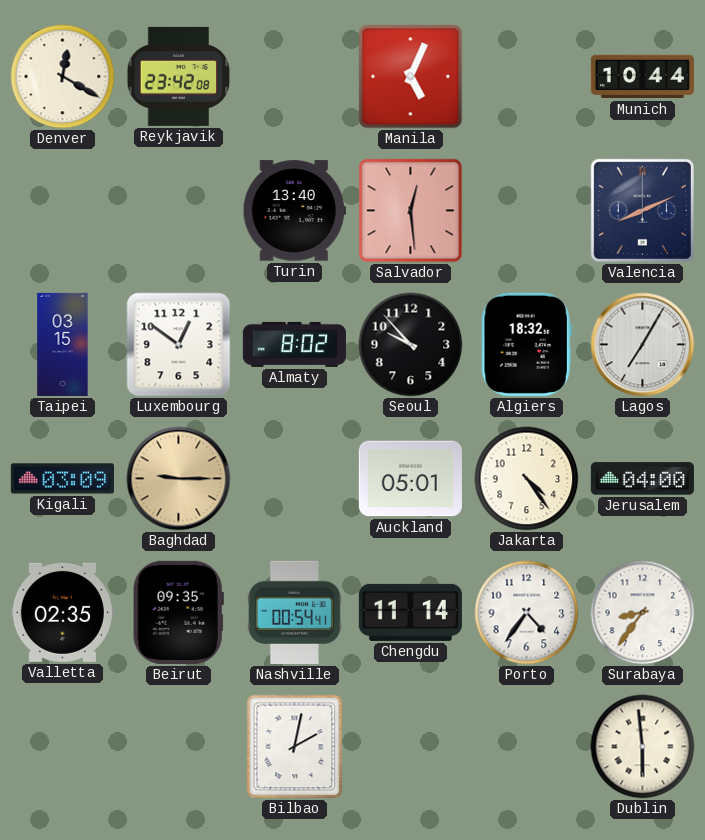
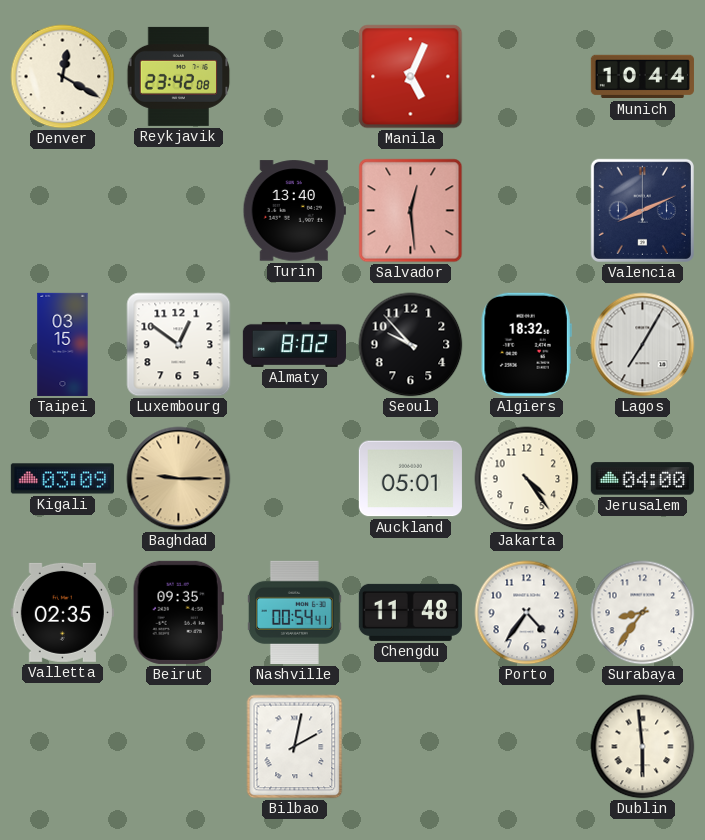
Chengdu: 11:14 -> 11:48 (410, 612)
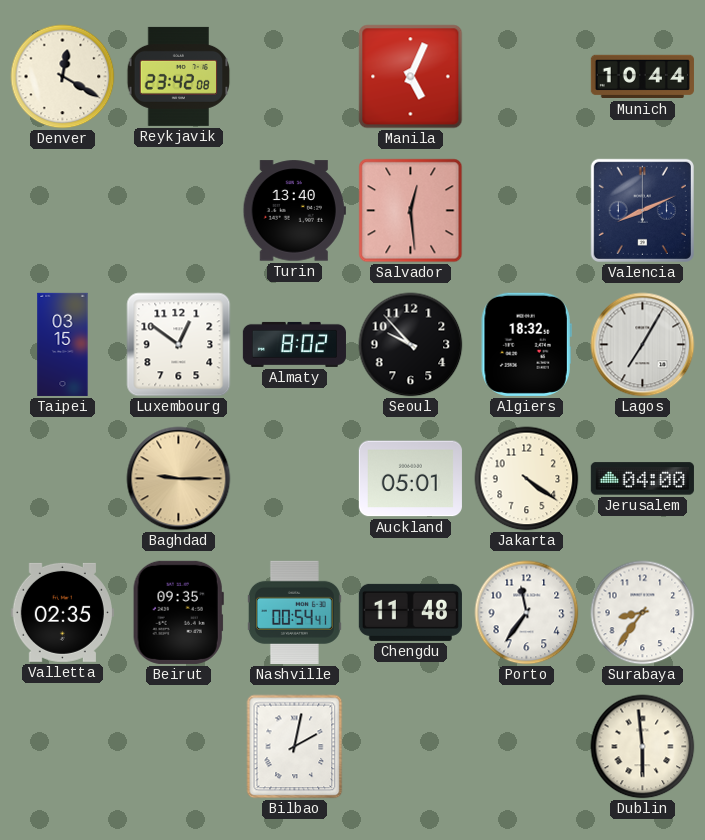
Kigali: 03:09 -> none (62, 479)
Jakarta: 4:24 -> 4:21 (527, 479)
Porto: 4:36 -> 11:36 (527, 613)
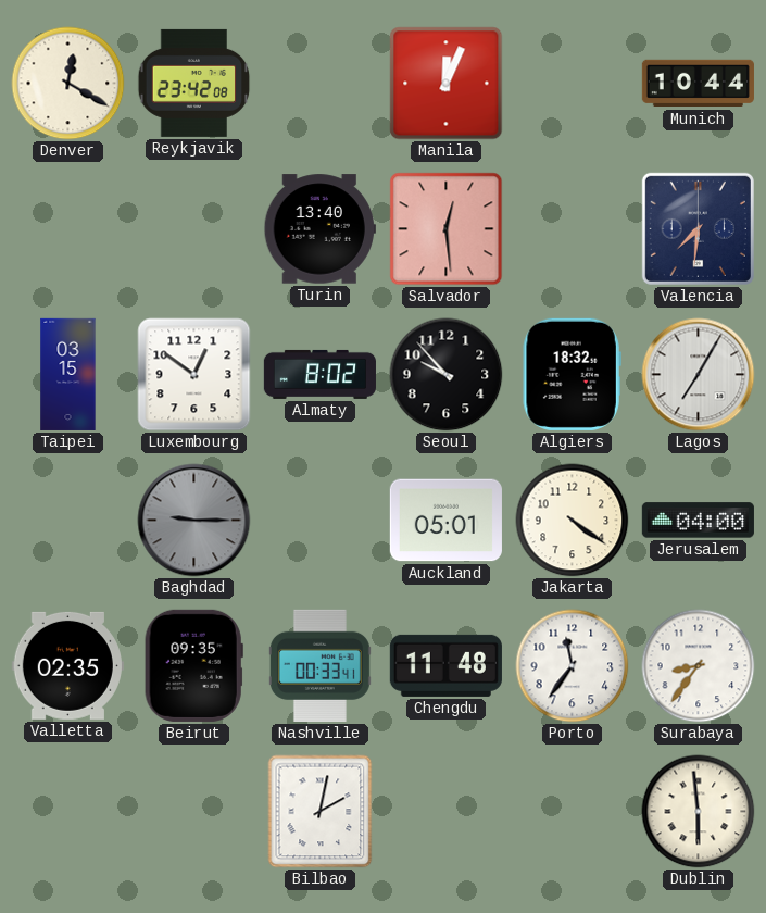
Manila: 5:04 -> 12:04 (447, 84)
Valencia: 8:11 -> 7:31 (698, 228)
Baghdad dial: champagne -> grey (194, 521)
Nashville: 00:54 -> 00:33 (319, 665)
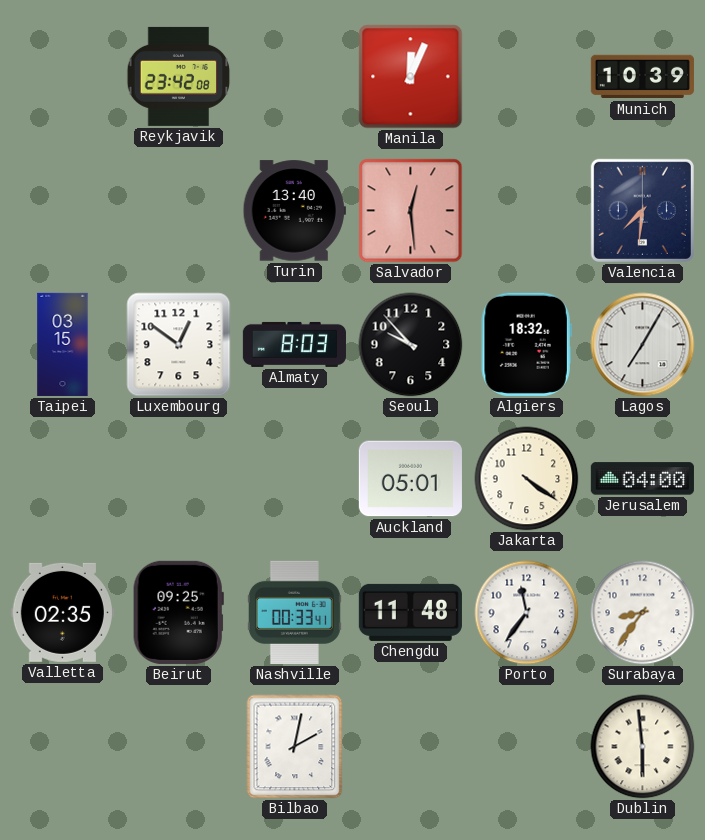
Denver: 12:20 -> none (68, 84)
Munich: 10:44 -> 10:39 (642, 77)
Almaty: 8:02 -> 8:03 (294, 344)
Baghdad: 9:15 -> none (194, 521)
Beirut: 09:35 -> 09:25 (178, 612)
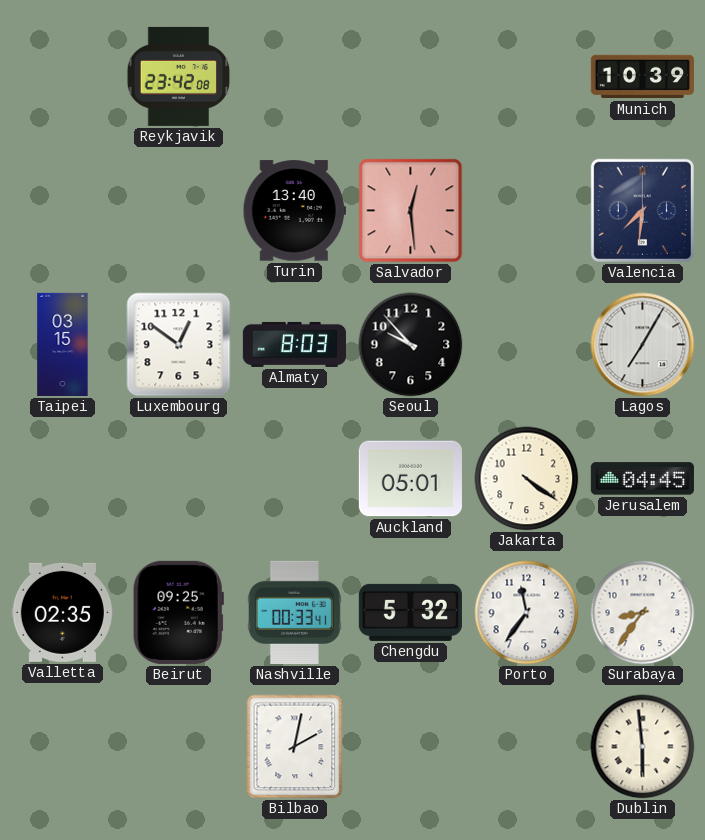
Manila: 12:04 -> none (411, 77)
Algiers: 18:32 -> none (526, 344)
Jerusalem: 04:00 -> 04:45 (642, 479)
Chengdu: 11:48 -> 5:32 (410, 612)
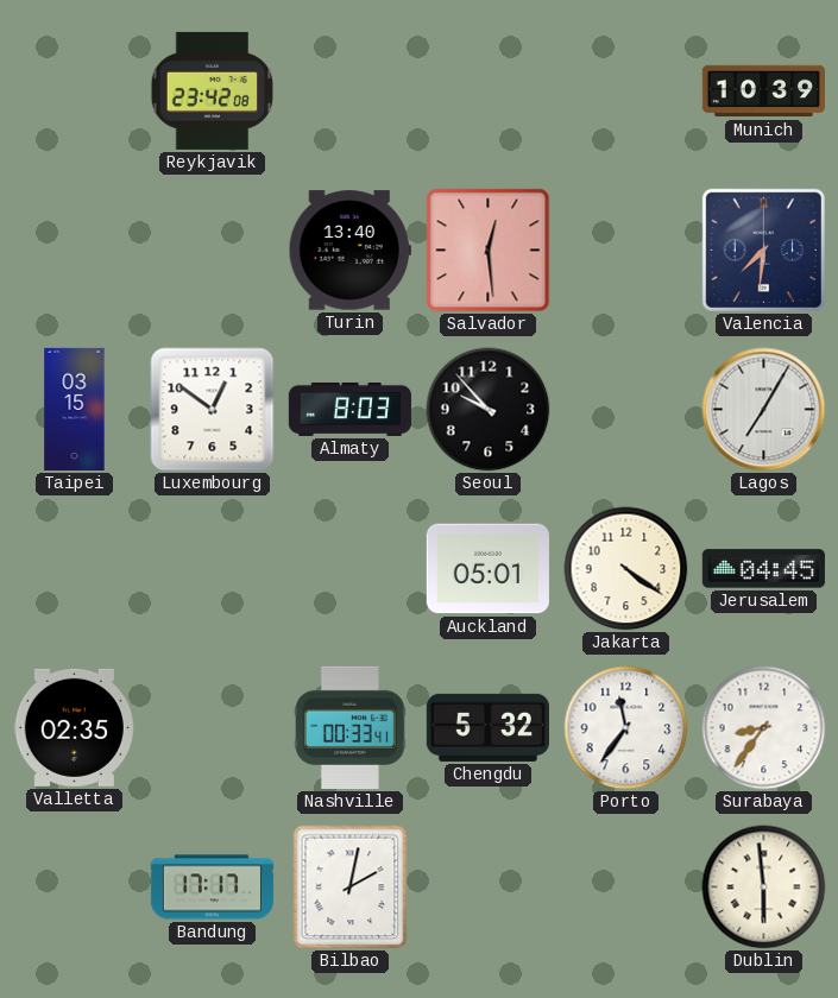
Beirut: 09:25 -> none (178, 612)
Bandung: none -> 17:17 (212, 888)
